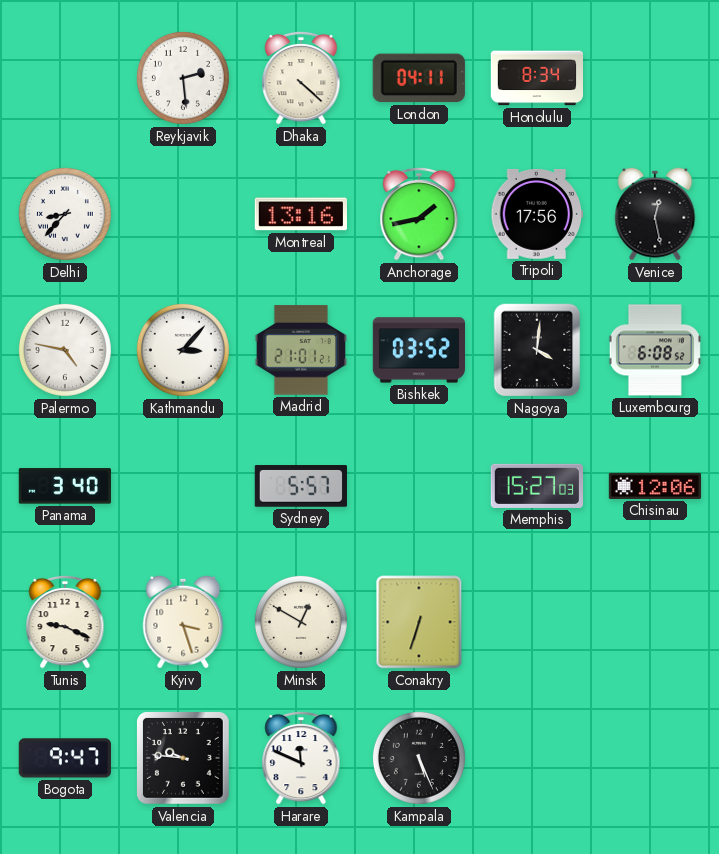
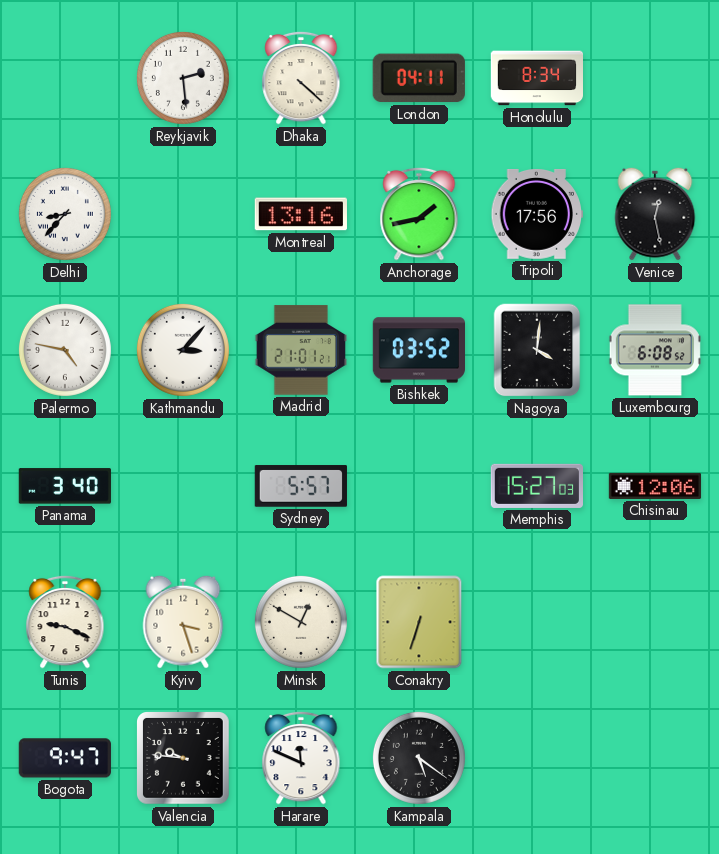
Kampala: 5:26 -> 5:21 (419, 758)
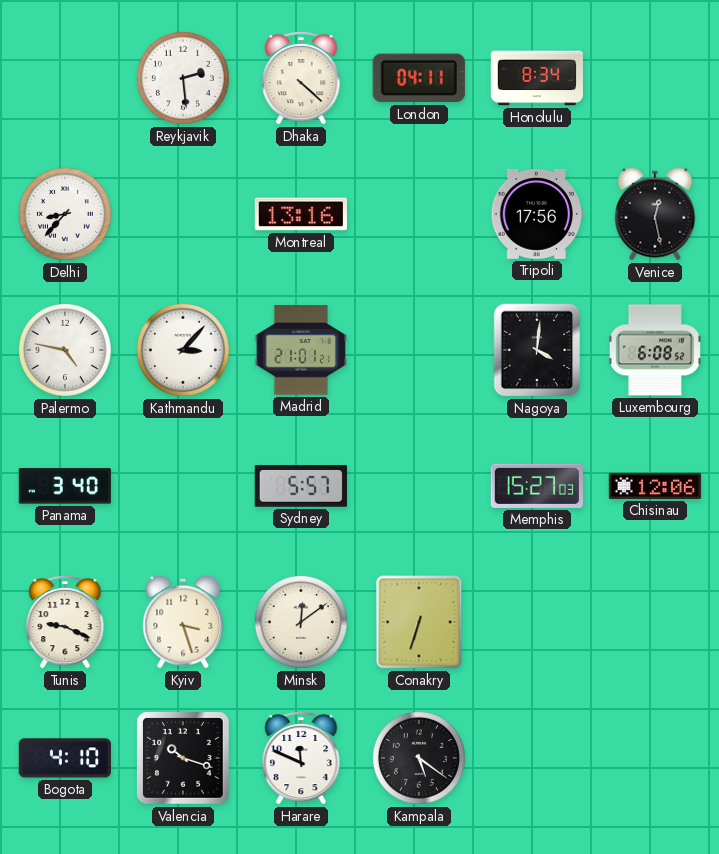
Anchorage: 1:43 -> none (419, 214)
Bishkek: 03:52 -> none (418, 350)
Minsk: 12:50 -> 12:09 (301, 622)
Bogota: 9:47 -> 4:10 (65, 758)
Valencia: 9:46 -> 10:18 (184, 759)
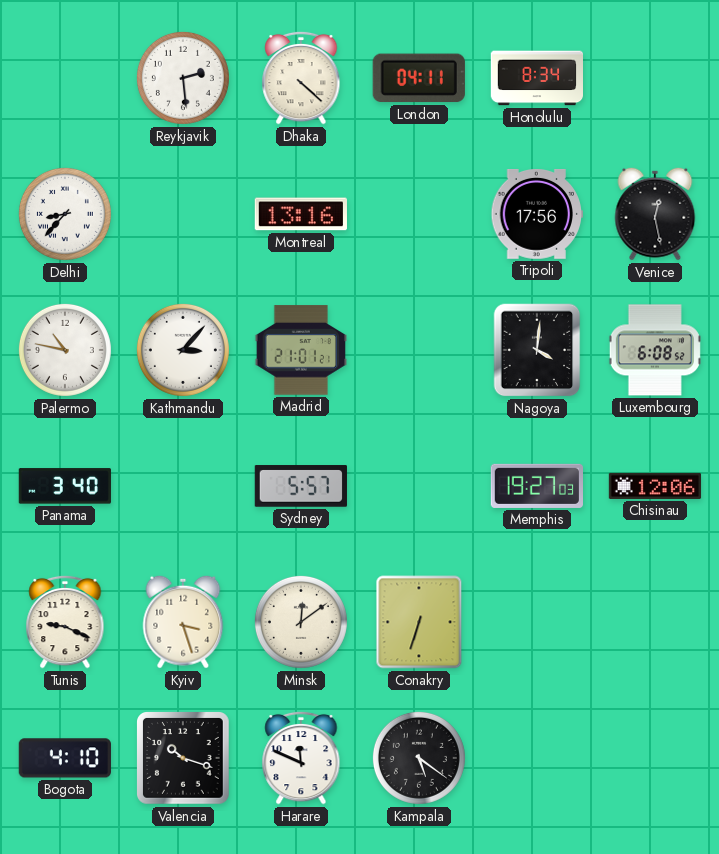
Palermo: 4:47 -> 10:47 (65, 350)
Memphis: 15:27 -> 19:27 (536, 486)
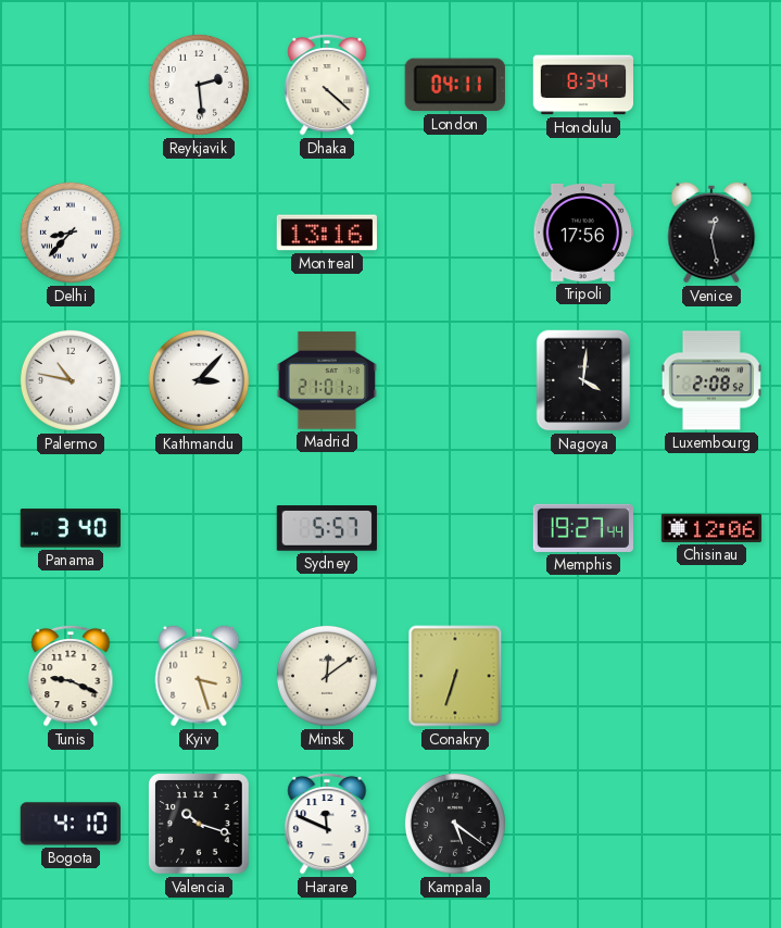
Luxembourg: 6:08 -> 2:08 (711, 380)
Memphis: 19:27:03 -> 19:27:44 (582, 528)
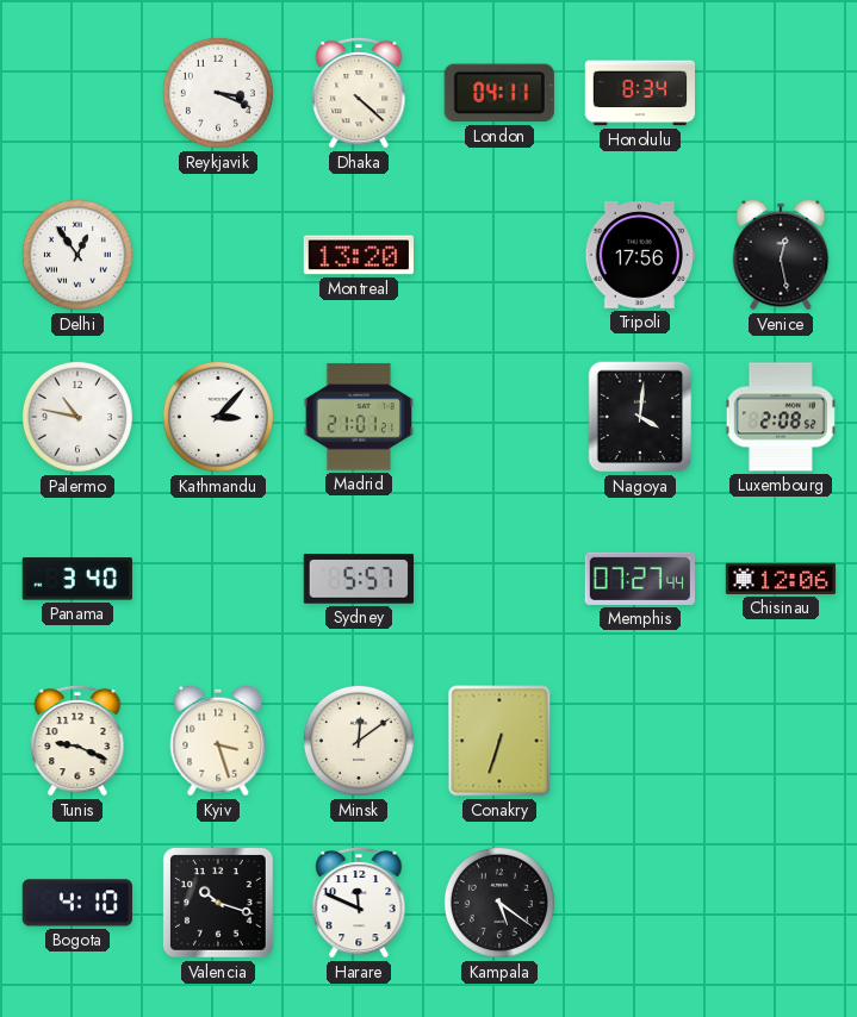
Reykjavik: 2:29 -> 3:19 (218, 93)
Delhi: 8:37 -> 12:54 (77, 255)
Montreal: 13:16 -> 13:20 (359, 255)
Memphis: 19:27 -> 07:27 (639, 579)
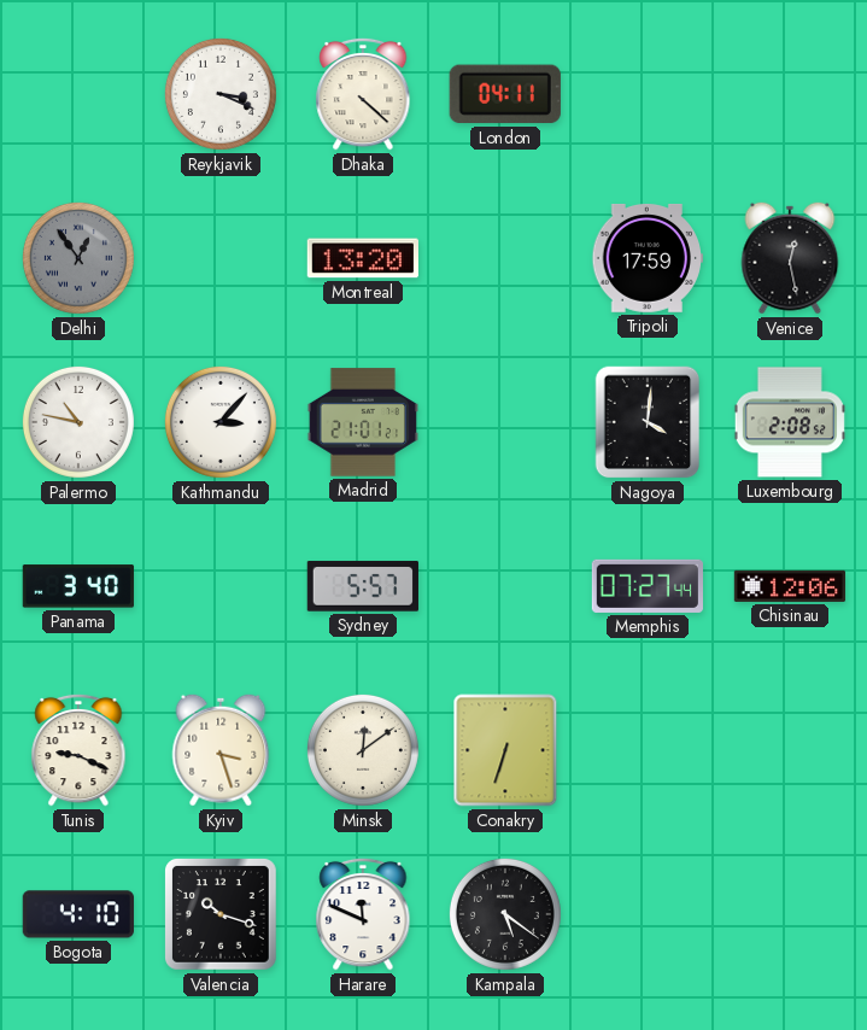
Honolulu: 8:34 -> none (639, 93)
Delhi dial: white -> grey (78, 258)
Tripoli: 17:56 -> 17:59 (646, 259)
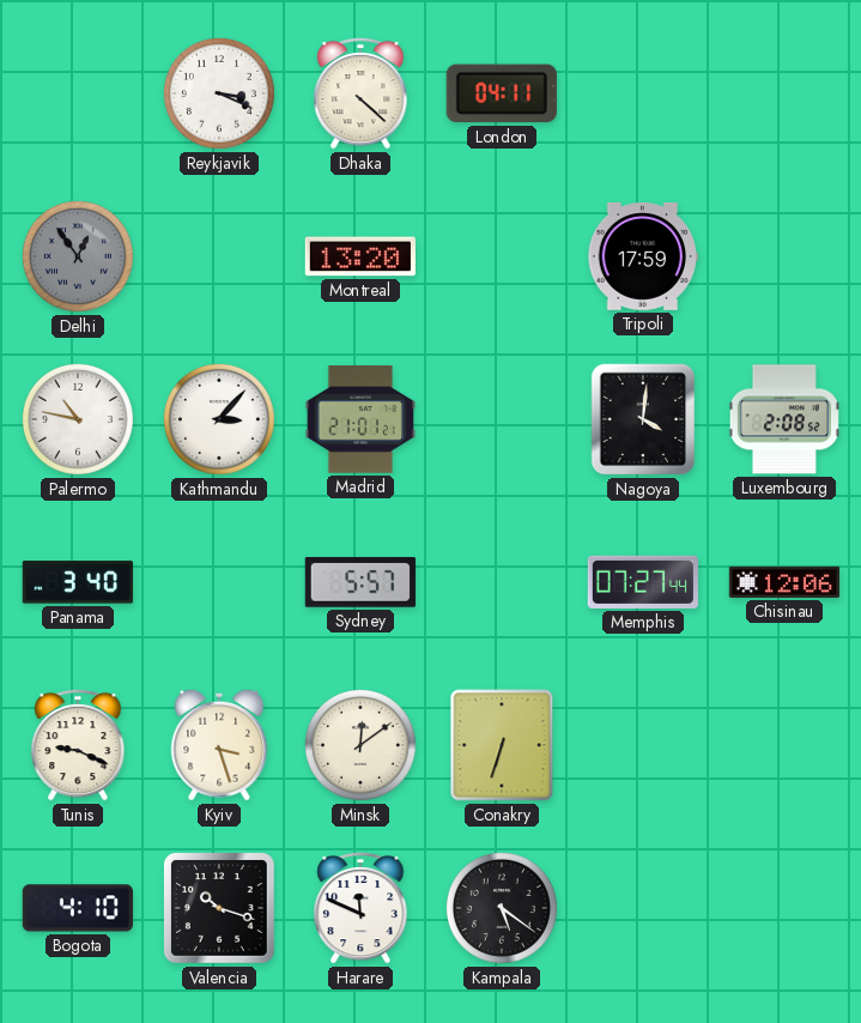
Venice: 12:28 -> none (790, 258)
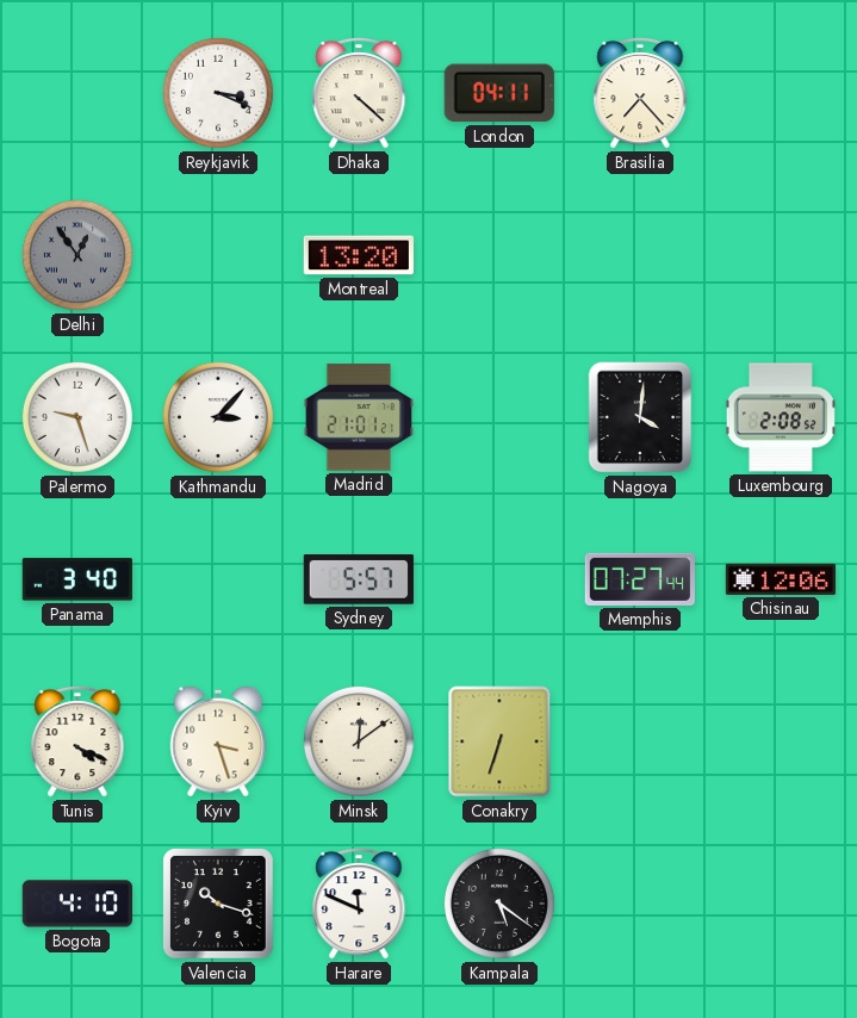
Brasilia: none -> 7:23 (640, 93)
Tripoli: 17:59 -> none (642, 258)
Palermo: 10:47 -> 9:27 (77, 417)
Tunis: 9:19 -> 4:19 (77, 741)
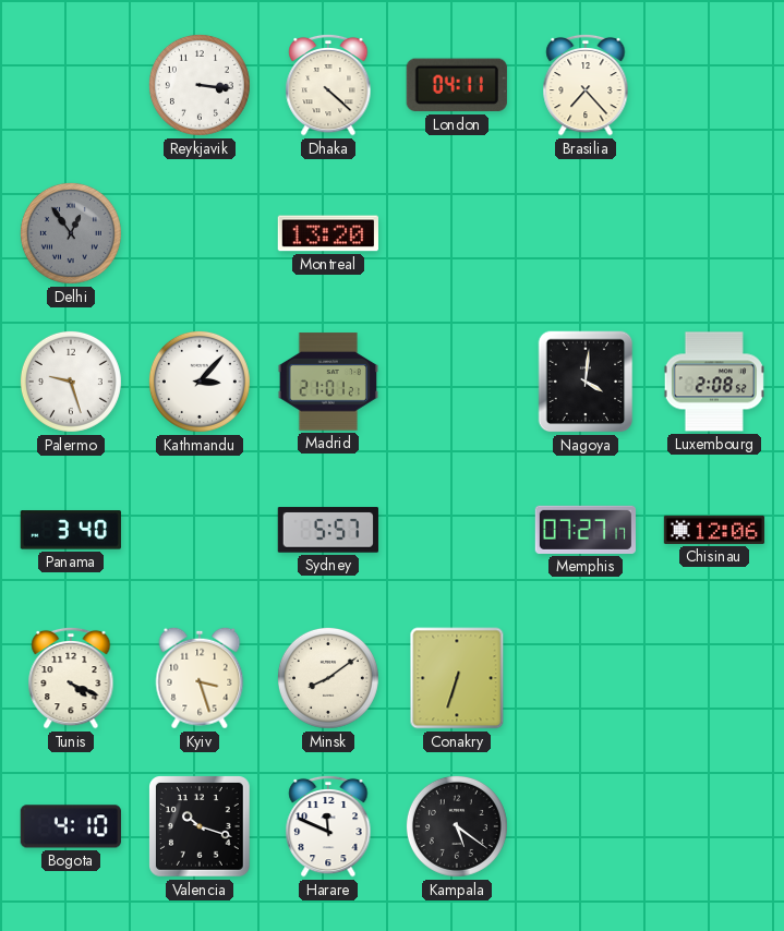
Reykjavik: 3:19 -> 3:16 (200, 85)
Memphis: 07:27:44 -> 07:27:17 (584, 530)
Minsk: 12:09 -> 8:09 (328, 678)
